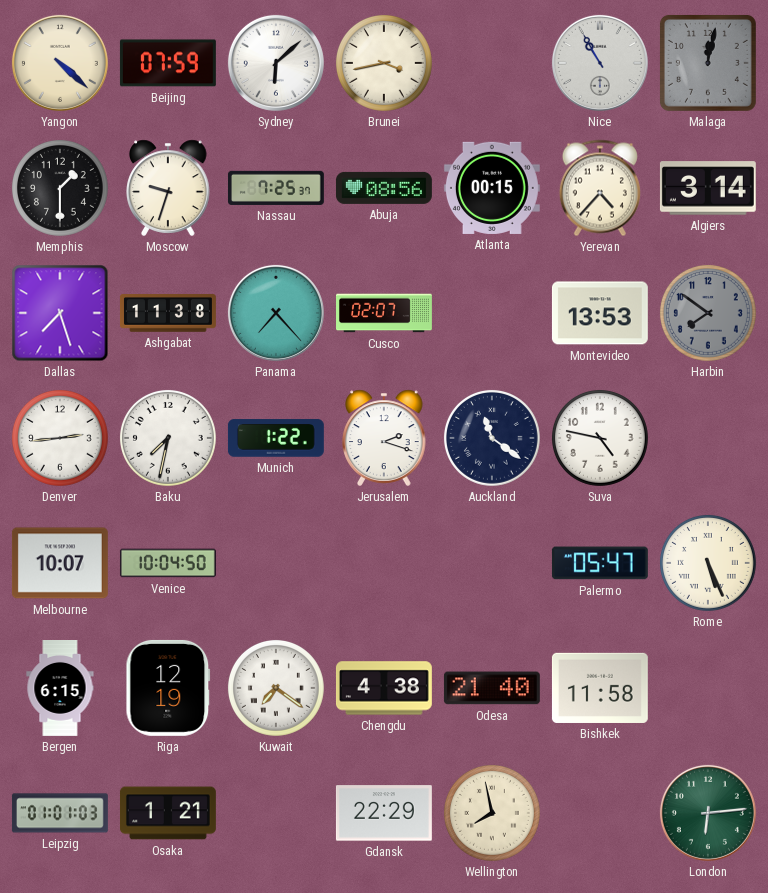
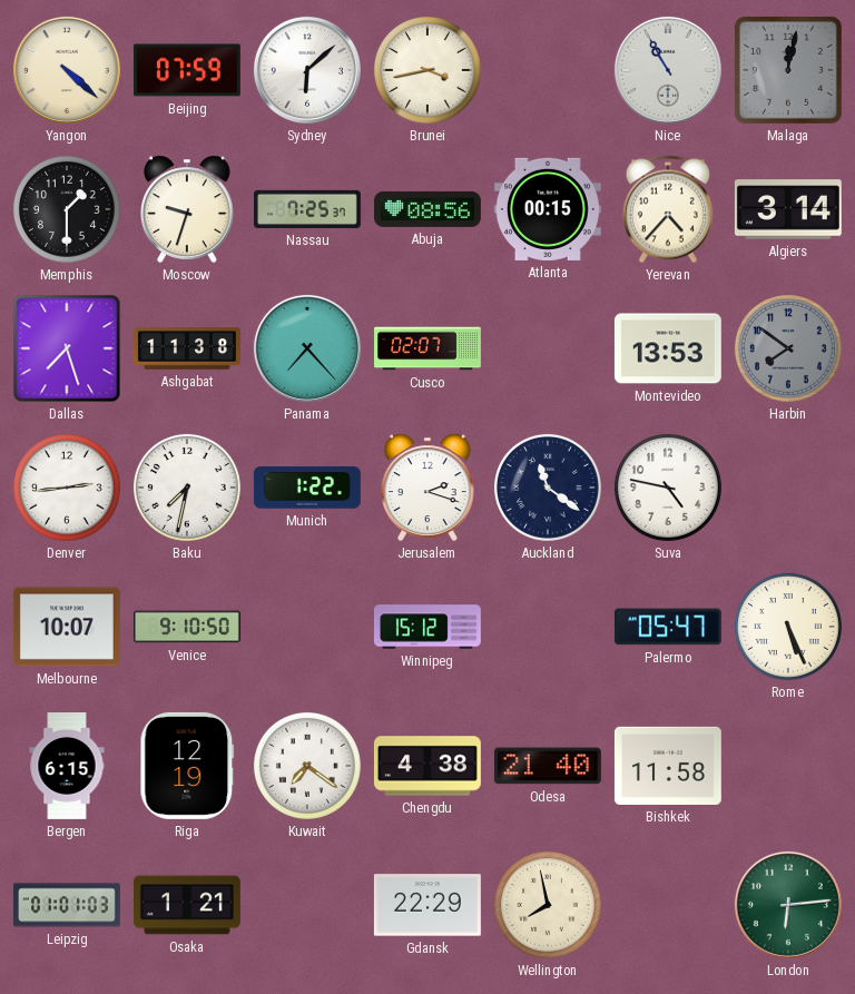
Venice: 10:04 -> 9:10 (187, 627)
Winnipeg: none -> 15:12 (427, 627)
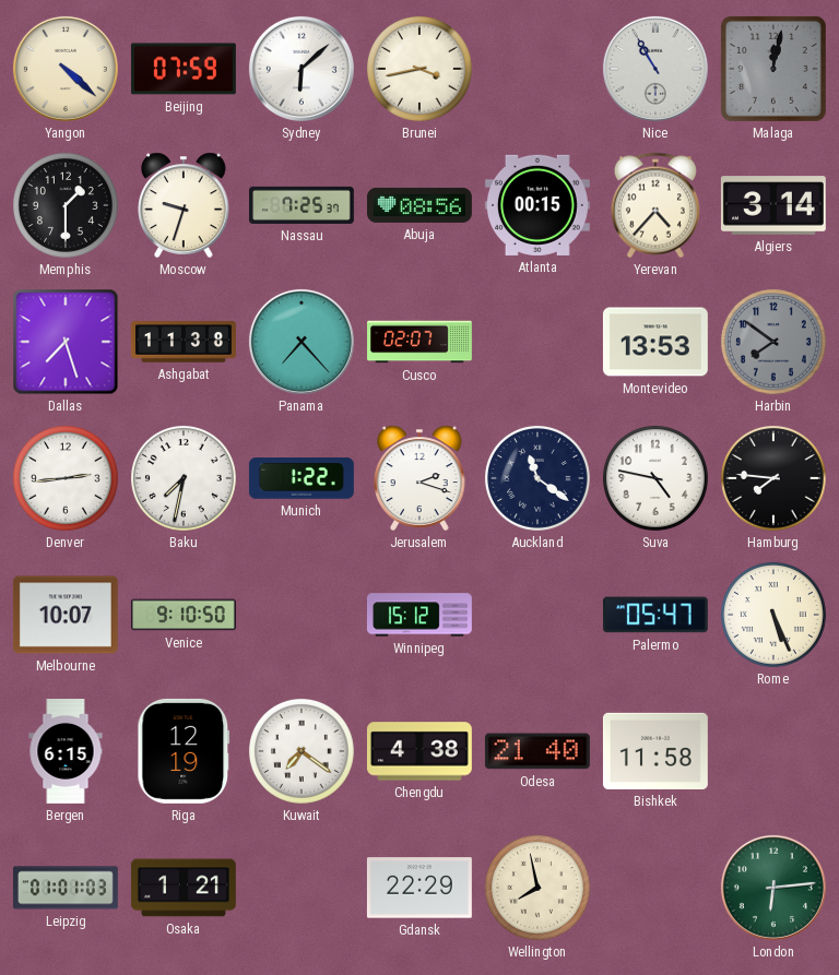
Hamburg: none -> 7:46 (773, 478)
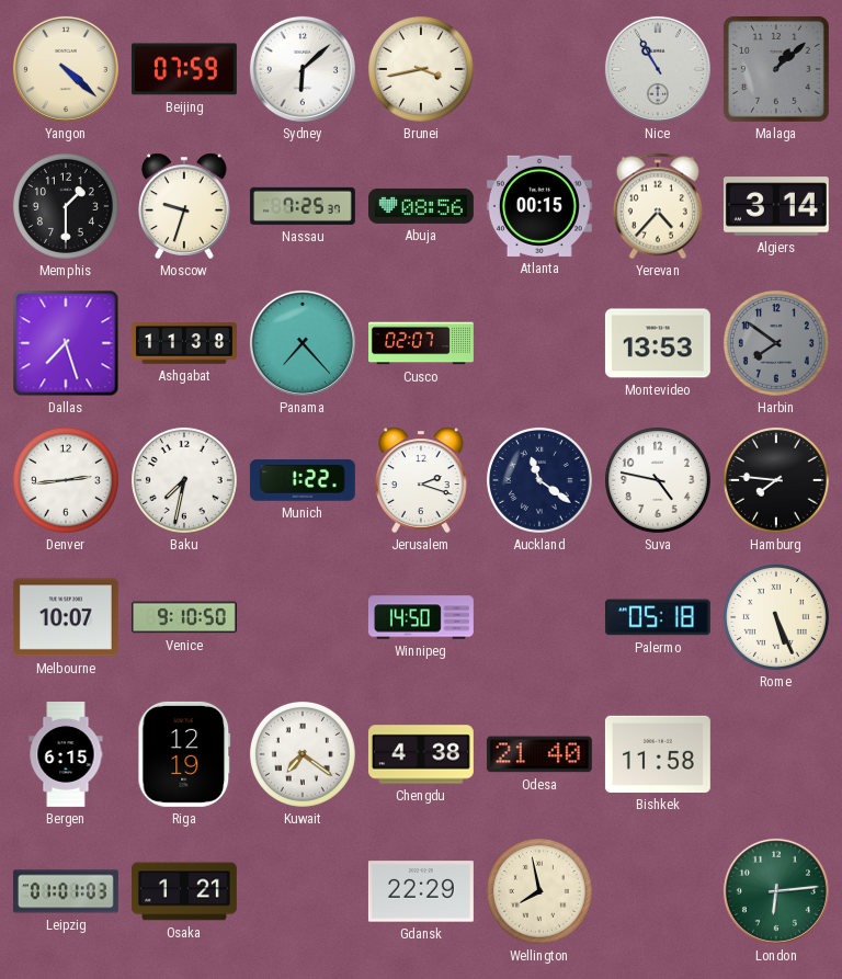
Malaga: 12:02 -> 1:08 (776, 69)
Winnipeg: 15:12 -> 14:50 (421, 617)
Palermo: 05:47 -> 05:18 (658, 617)
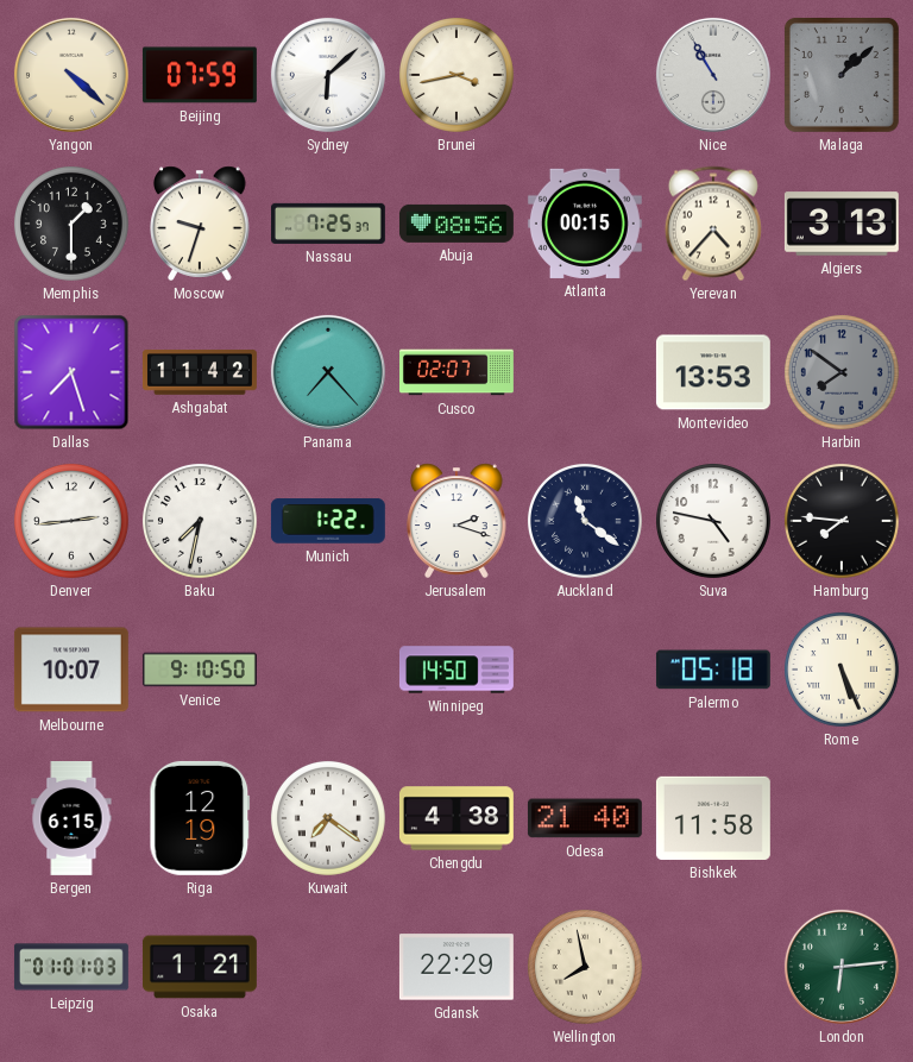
Algiers: 3:14 -> 3:13 (842, 224)
Ashgabat: 11:38 -> 11:42 (200, 372)
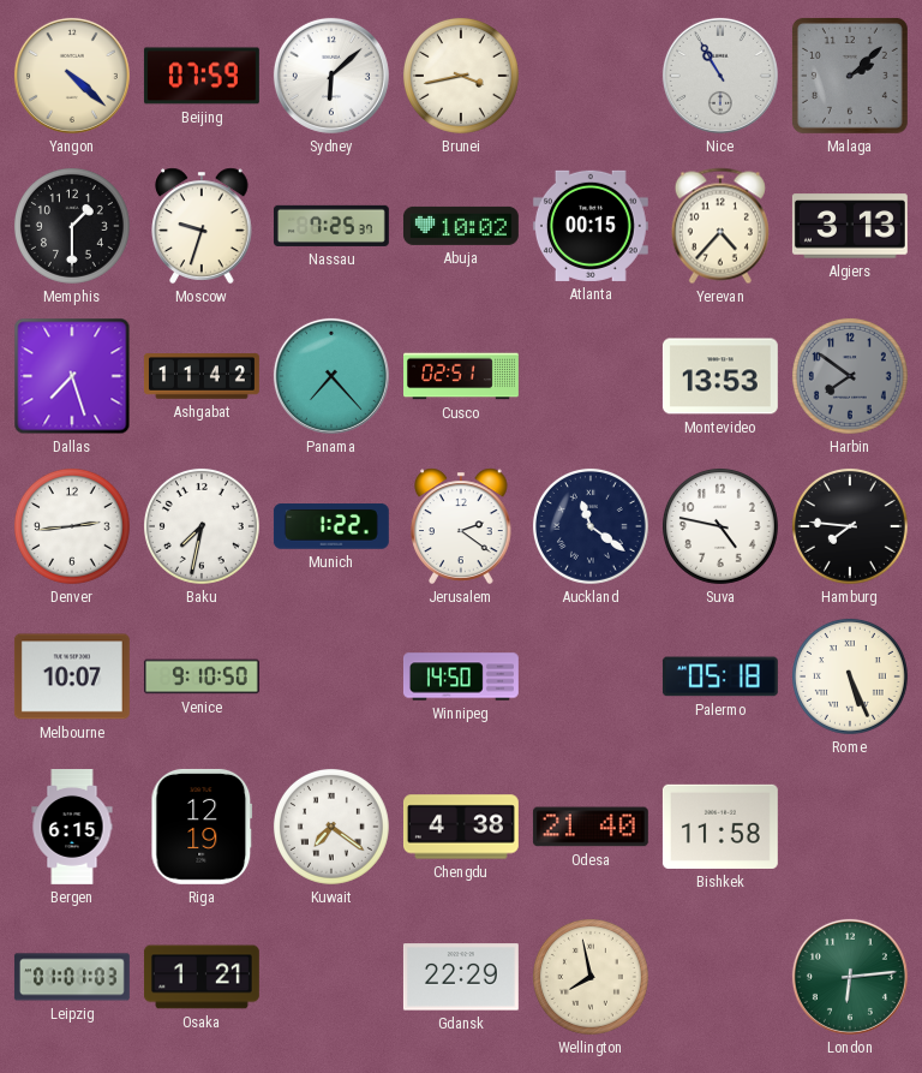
Malaga: 1:08 -> 2:08 (850, 76)
Abuja: 08:56 -> 10:02 (461, 226)
Cusco: 02:07 -> 02:51 (462, 376)
Jerusalem: 2:18 -> 2:21 (461, 526)
